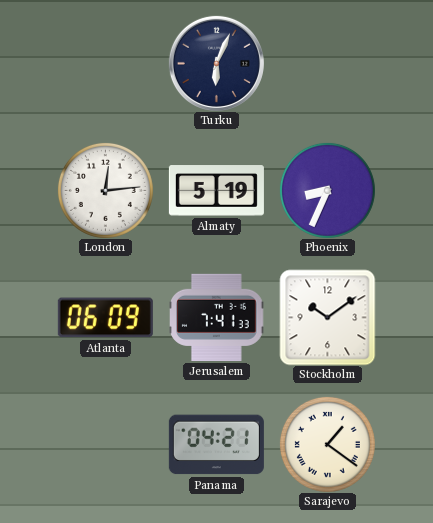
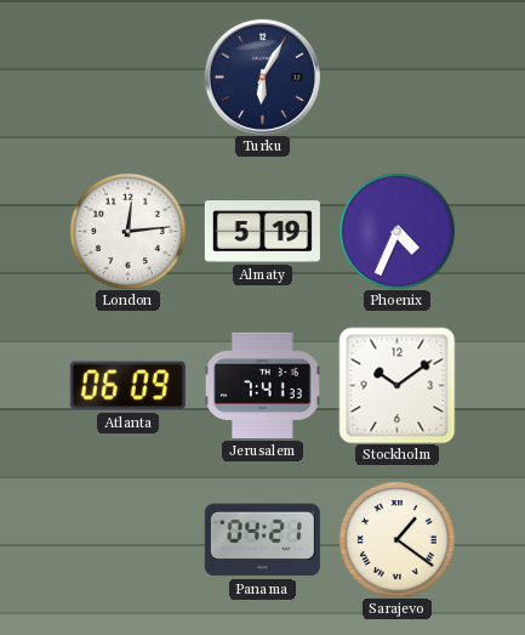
Turku: 6:04 -> 6:05 (262, 76)
Phoenix: 8:34 -> 4:34 (396, 231)
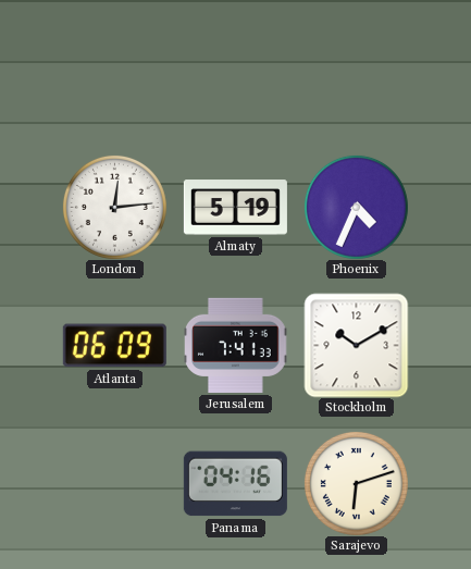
Turku: 6:05 -> none (262, 76)
Stockholm: 10:09 -> 10:10 (356, 345)
Panama: 04:21 -> 04:16 (235, 484)
Sarajevo: 1:21 -> 6:12 (356, 483)
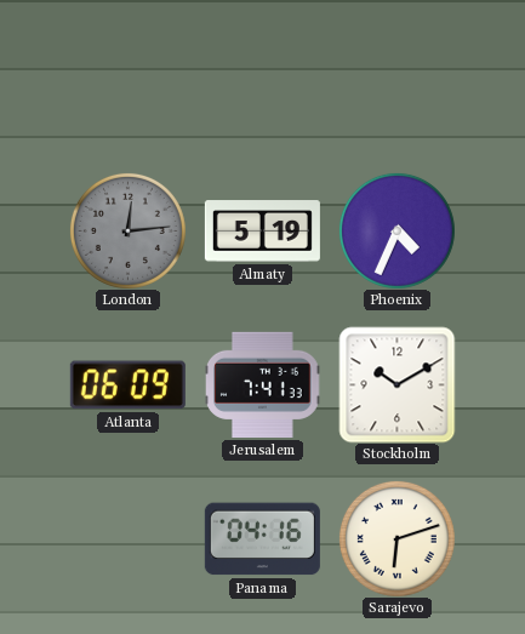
London dial: white -> grey (127, 230)
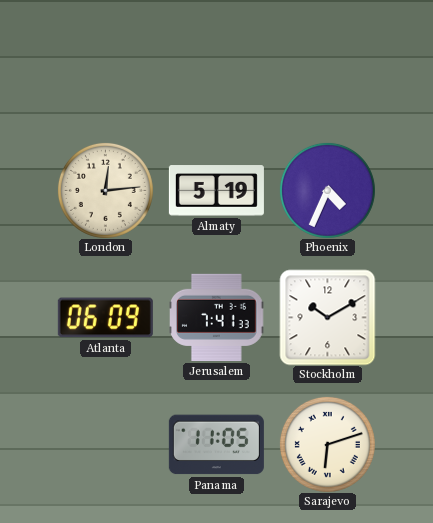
London dial: grey -> cream (105, 190)
Panama: 04:16 -> 11:05 (216, 445)
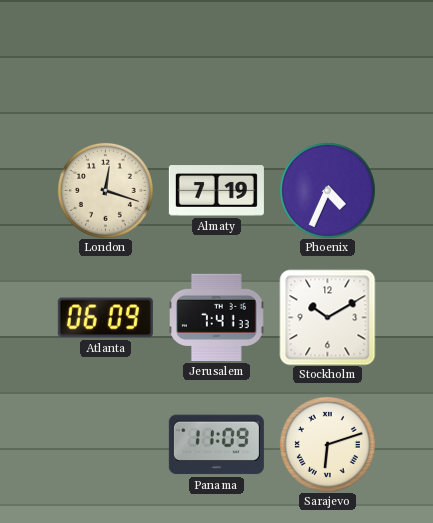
London: 12:14 -> 12:18 (105, 190)
Almaty: 5:19 -> 7:19 (216, 191)
Panama: 11:05 -> 11:09 (216, 445)
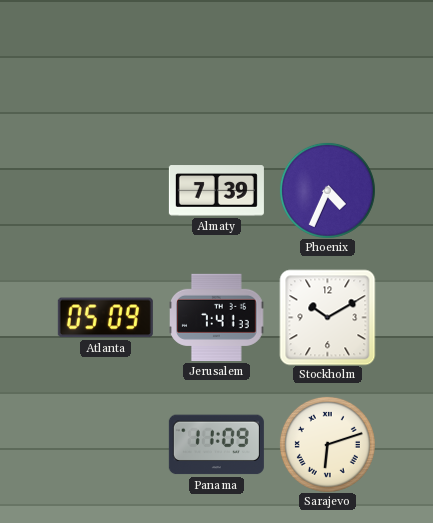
London: 12:18 -> none (105, 190)
Almaty: 7:19 -> 7:39 (216, 191)
Atlanta: 06:09 -> 05:09 (105, 318)
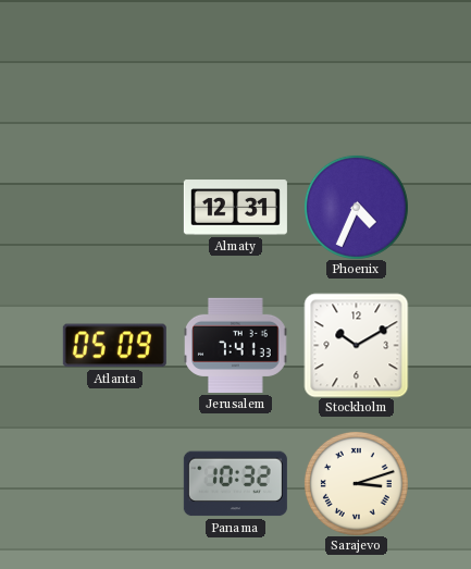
Almaty: 7:39 -> 12:31 (235, 208)
Panama: 11:09 -> 10:32 (235, 484)
Sarajevo: 6:12 -> 3:12 (356, 483)
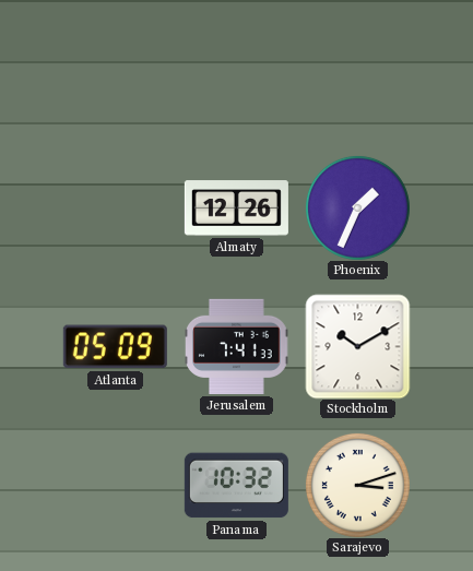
Almaty: 12:31 -> 12:26 (236, 209)
Phoenix: 4:34 -> 1:34 (357, 207)
